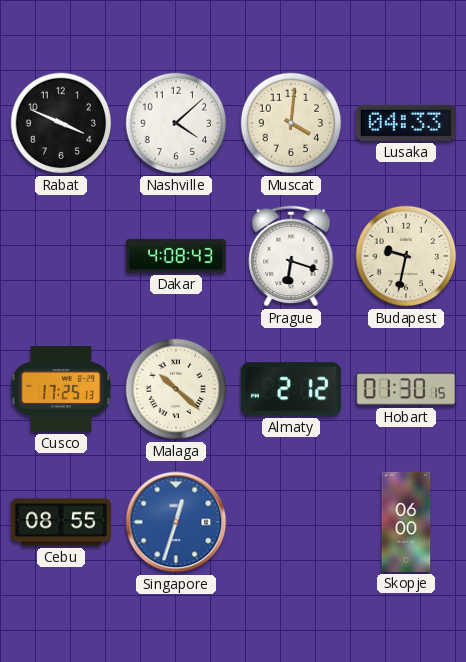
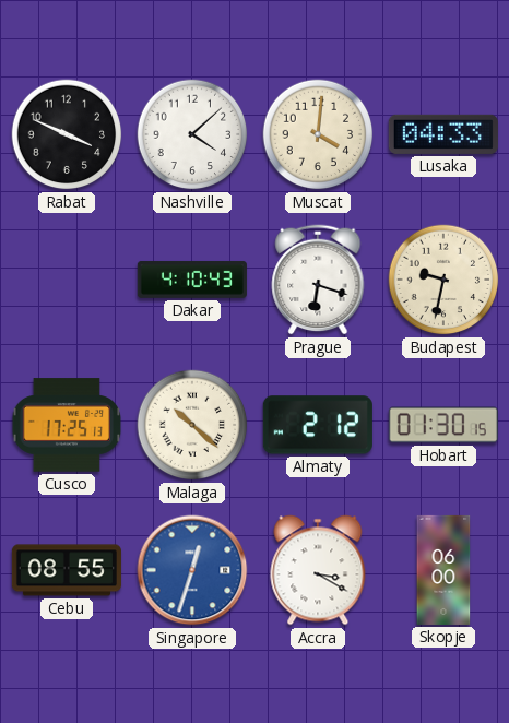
Dakar: 4:08 -> 4:10 (192, 280)
Accra: none -> 3:20 (318, 570)
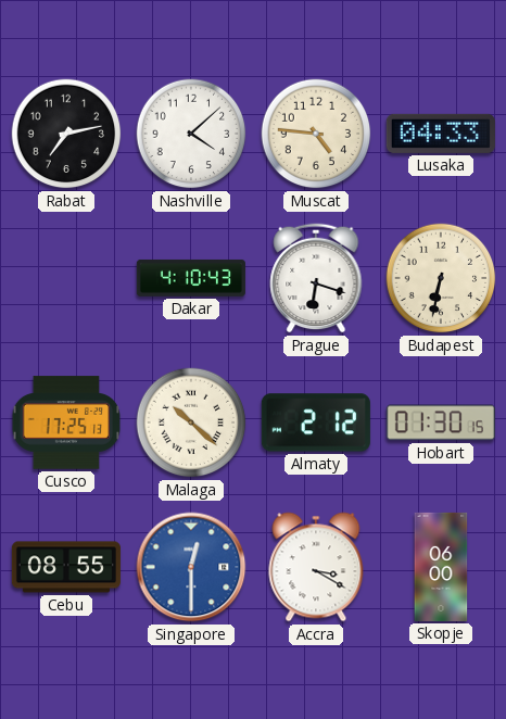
Rabat: 3:49 -> 7:13 (66, 134)
Muscat: 4:01 -> 4:46 (316, 134)
Budapest: 9:32 -> 6:32 (441, 278)
Singapore: 12:33 -> 12:30 (191, 567)
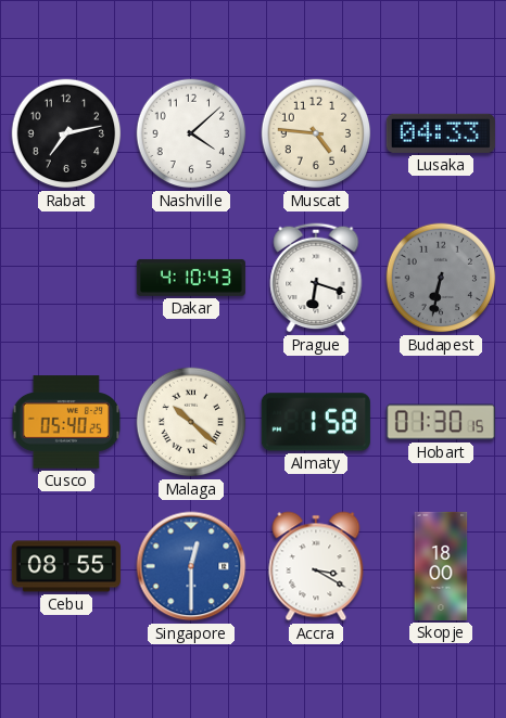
Budapest dial: cream -> grey (441, 278)
Cusco: 17:25 -> 05:40 (65, 422)
Almaty: 2:12 -> 1:58 (316, 422)
Skopje: 06:00 -> 18:00 (441, 566)
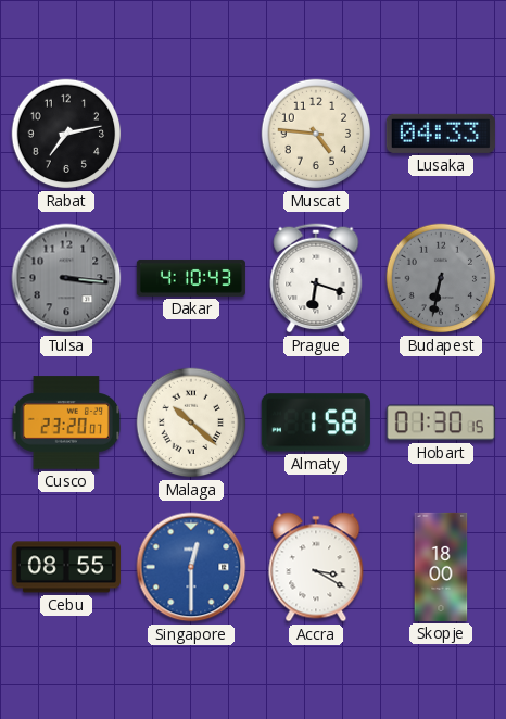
Nashville: 4:08 -> none (191, 133)
Tulsa: none -> 3:16 (66, 278)
Cusco: 05:40 -> 23:20 (65, 422)
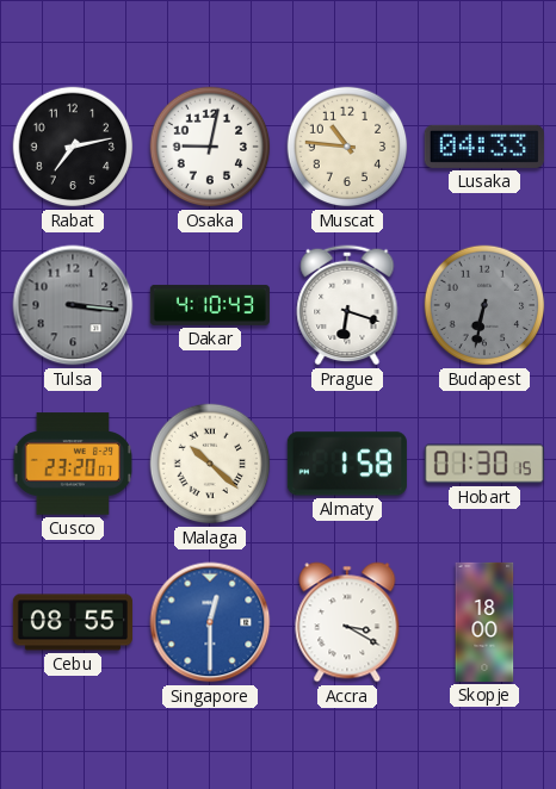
Osaka: none -> 9:02 (210, 147)
Muscat: 4:46 -> 10:46 (347, 147)
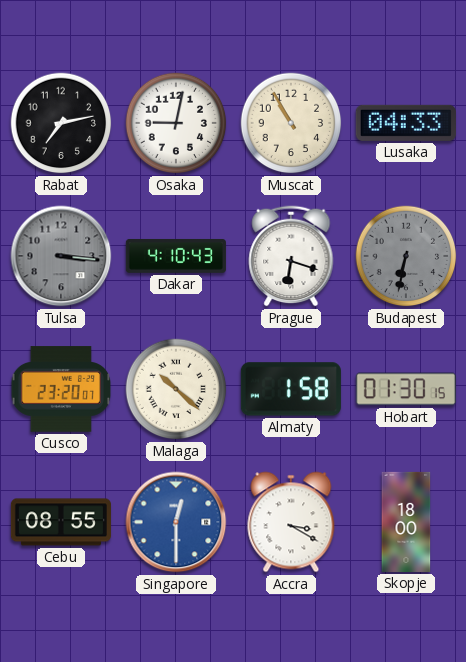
Muscat: 10:46 -> 10:55 (291, 123)
